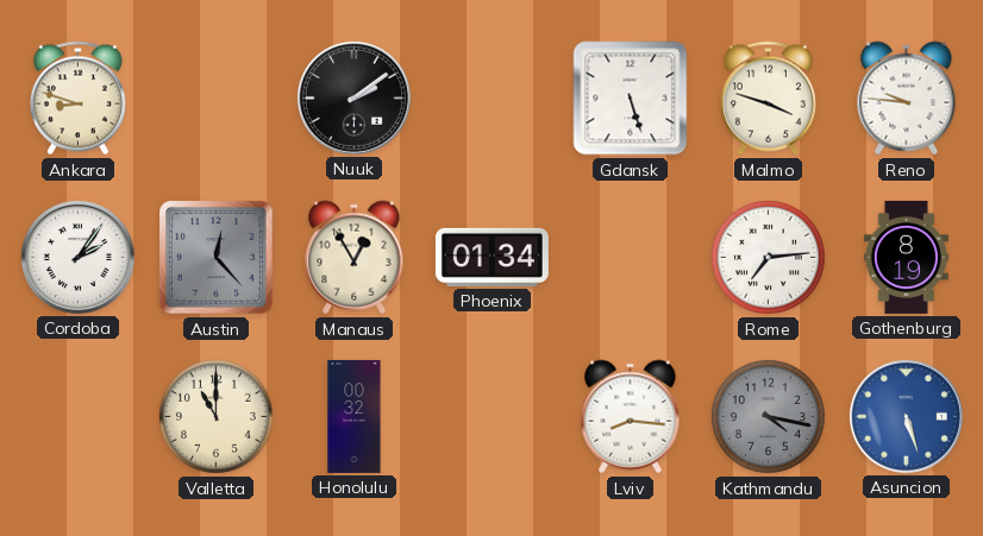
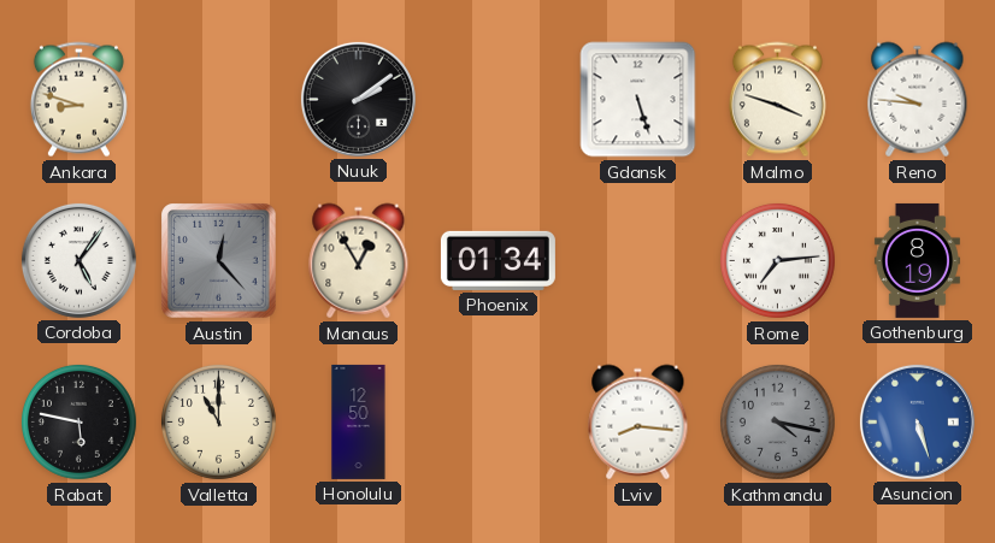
Cordoba: 2:06 -> 5:06 (78, 260)
Rabat: none -> 5:47 (78, 421)
Honolulu: 00:32 -> 12:50 (359, 421)
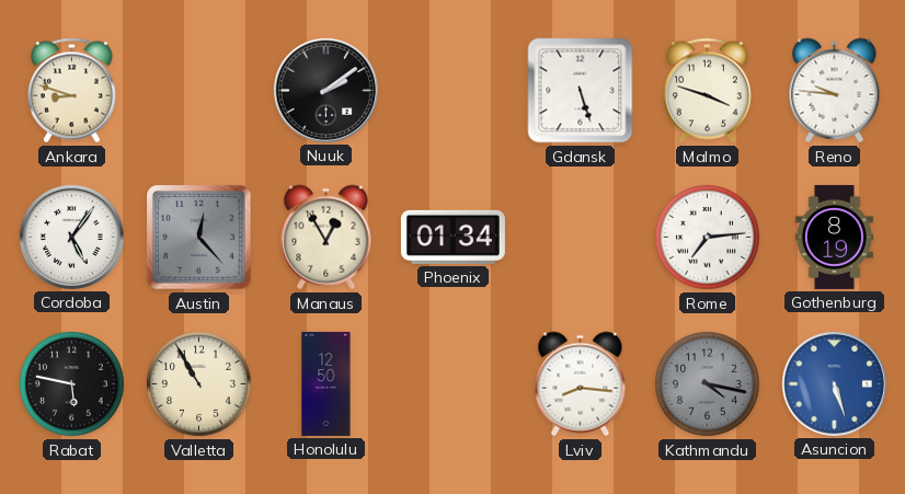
Valletta: 11:00 -> 10:55 (198, 383)
